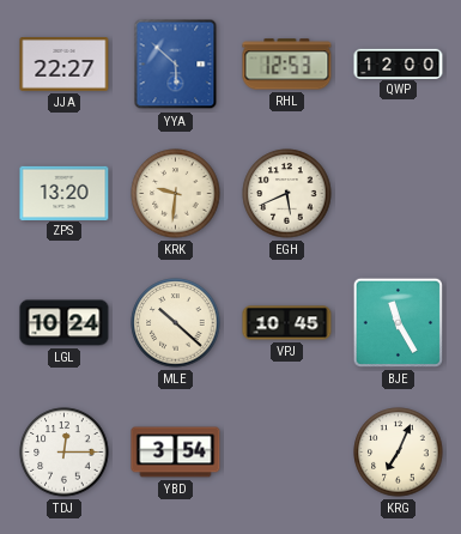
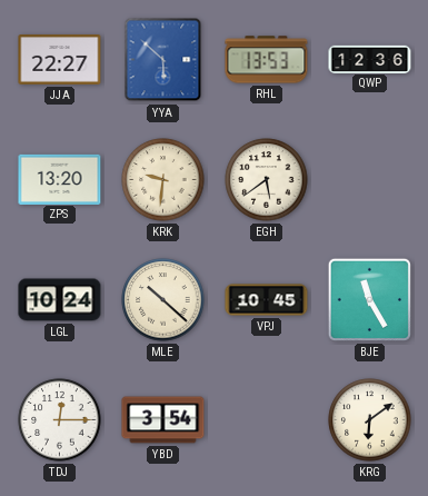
RHL: 12:53 -> 13:53 (267, 60)
QWP: 12:00 -> 12:36 (370, 59)
EGH: 5:41 -> 5:39 (267, 180)
KRG: 7:04 -> 6:09 (370, 420)
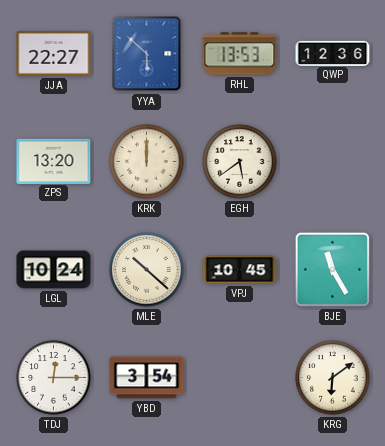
KRK: 9:31 -> 12:00 (147, 162)
